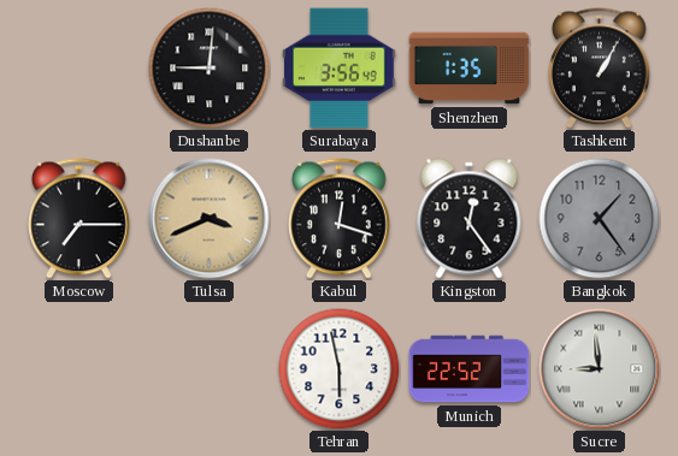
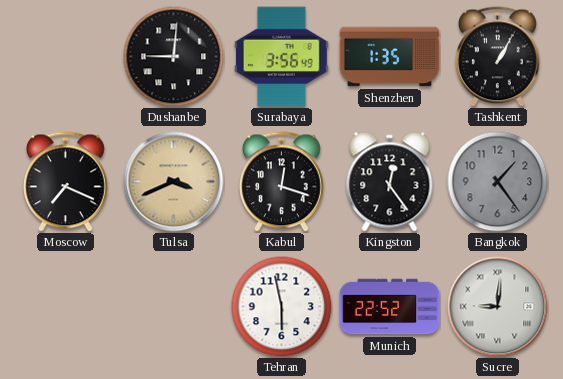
Moscow: 7:15 -> 7:19 (66, 182)
Sucre: 8:59 -> 9:01 (498, 307)
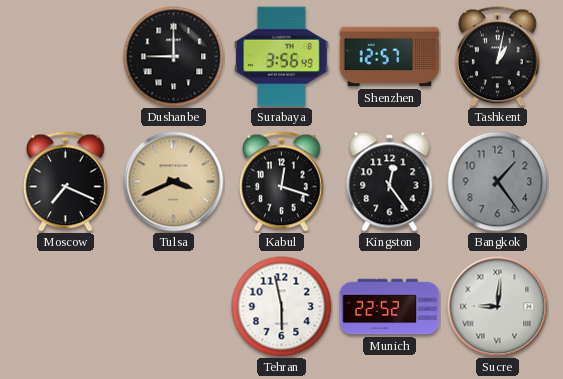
Dushanbe: 9:01 -> 9:00 (174, 57)
Shenzhen: 1:35 -> 12:57 (390, 57)
Tashkent: 1:05 -> 1:02 (498, 57)
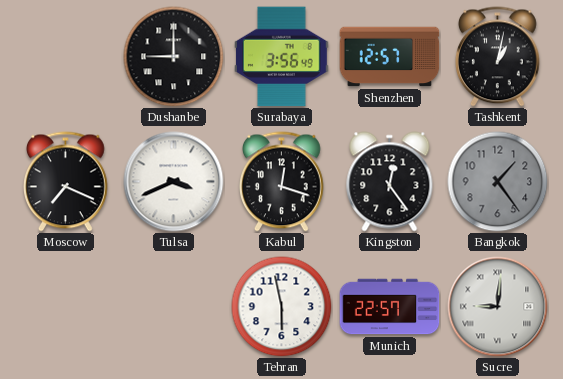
Tulsa dial: champagne -> white (174, 182)
Munich: 22:52 -> 22:57 (390, 307)
